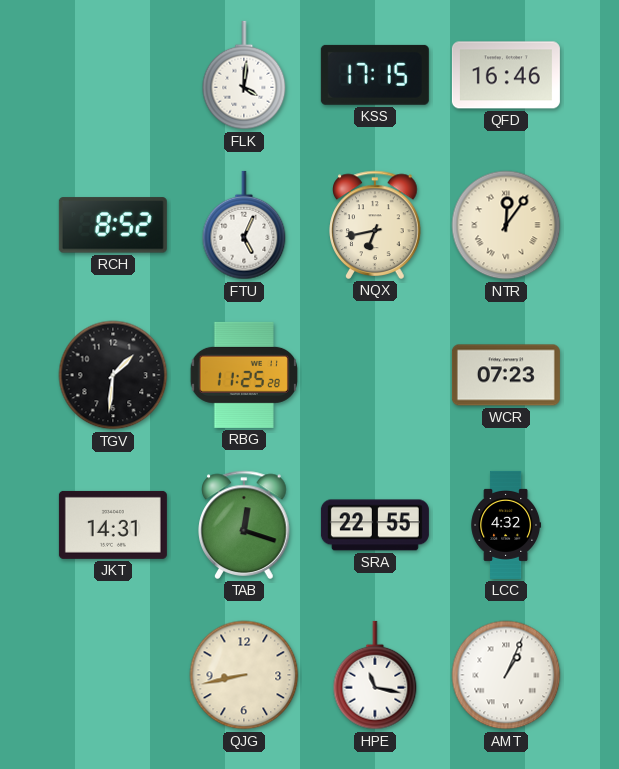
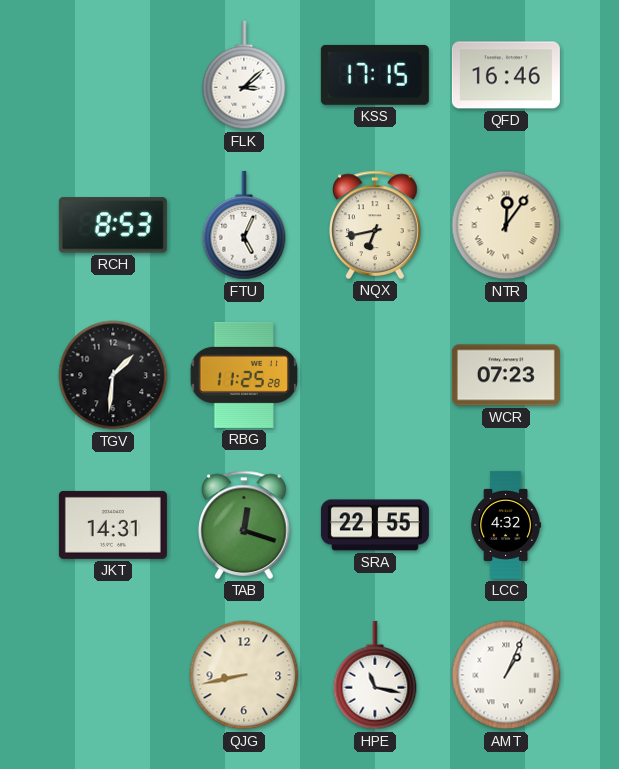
FLK: 4:01 -> 3:08 (244, 75)
RCH: 8:52 -> 8:53 (113, 225)
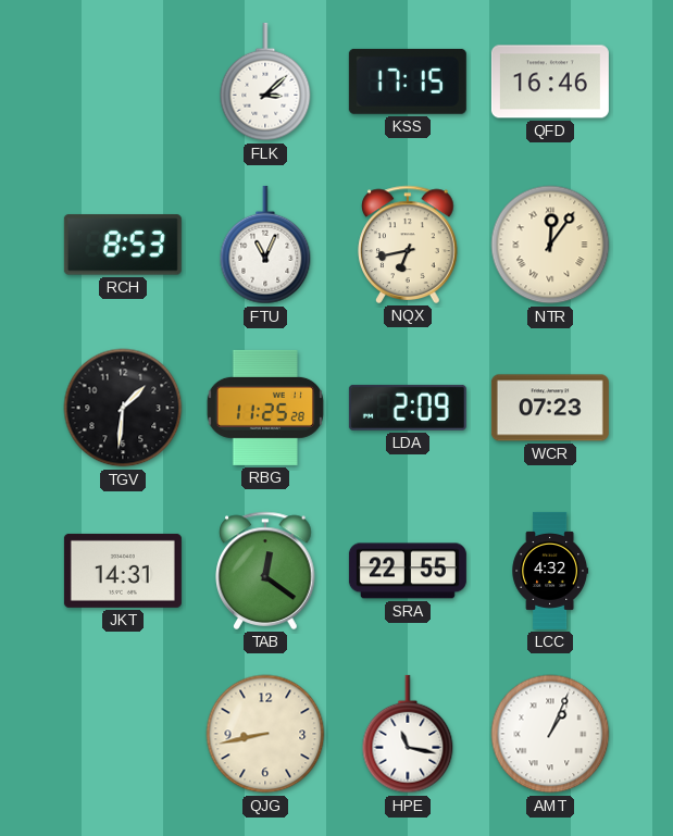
FTU: 5:04 -> 11:04 (265, 245)
LDA: none -> 2:09 (408, 408)
TAB: 12:18 -> 12:21 (265, 571)
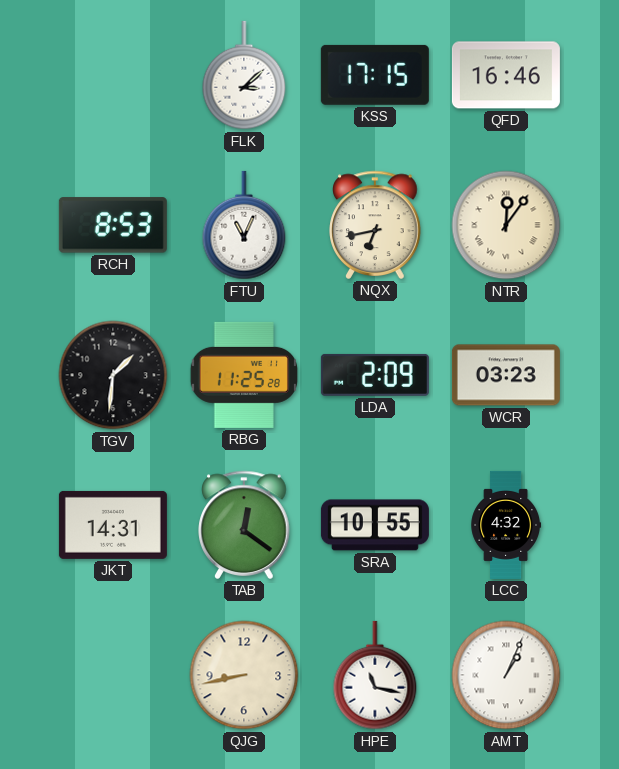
WCR: 07:23 -> 03:23 (506, 375)
SRA: 22:55 -> 10:55 (375, 525)
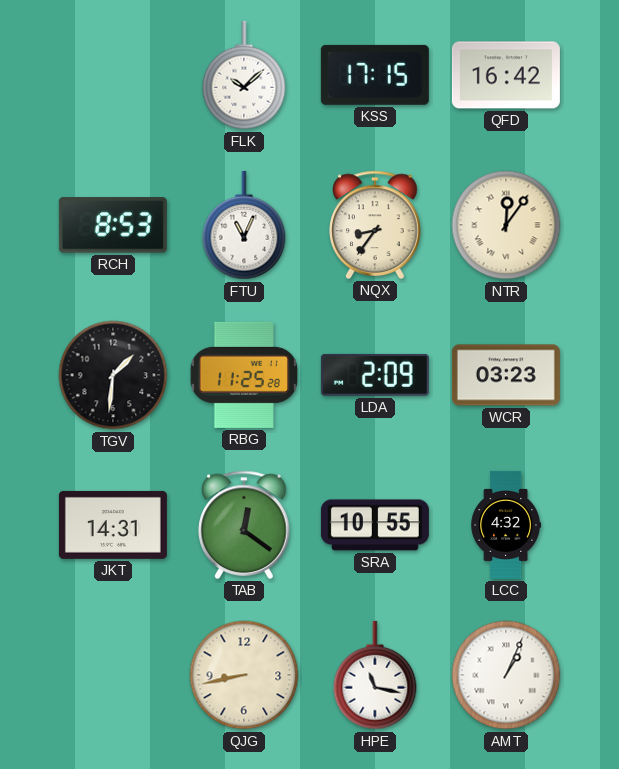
FLK: 3:08 -> 10:08 (244, 75)
QFD: 16:46 -> 16:42 (506, 75)
NQX: 6:43 -> 8:36 (375, 225)
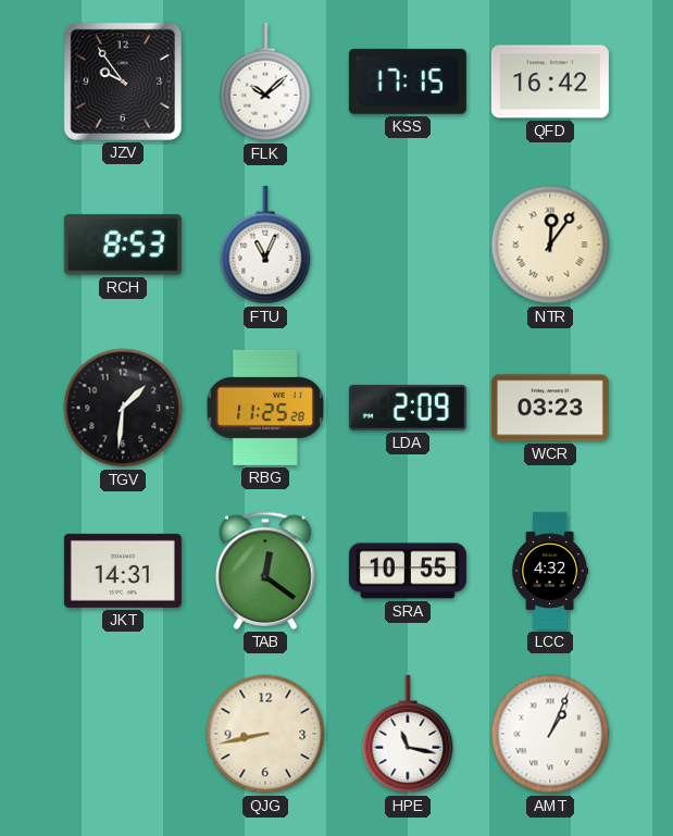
JZV: none -> 9:54 (123, 82)
NQX: 8:36 -> none (375, 225)
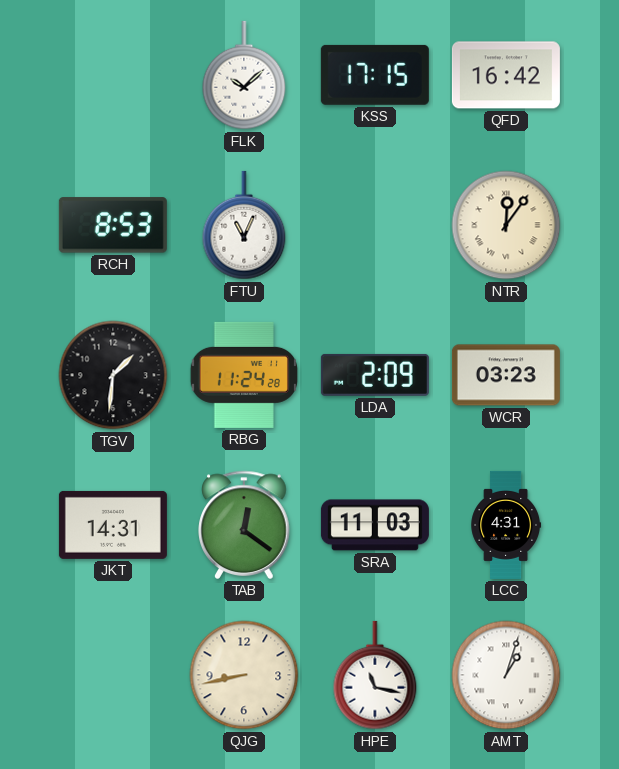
JZV: 9:54 -> none (123, 82)
RBG: 11:25 -> 11:24 (243, 375)
SRA: 10:55 -> 11:03 (375, 525)
LCC: 4:32 -> 4:31 (506, 525)
AMT: 1:04 -> 1:03 (506, 675)
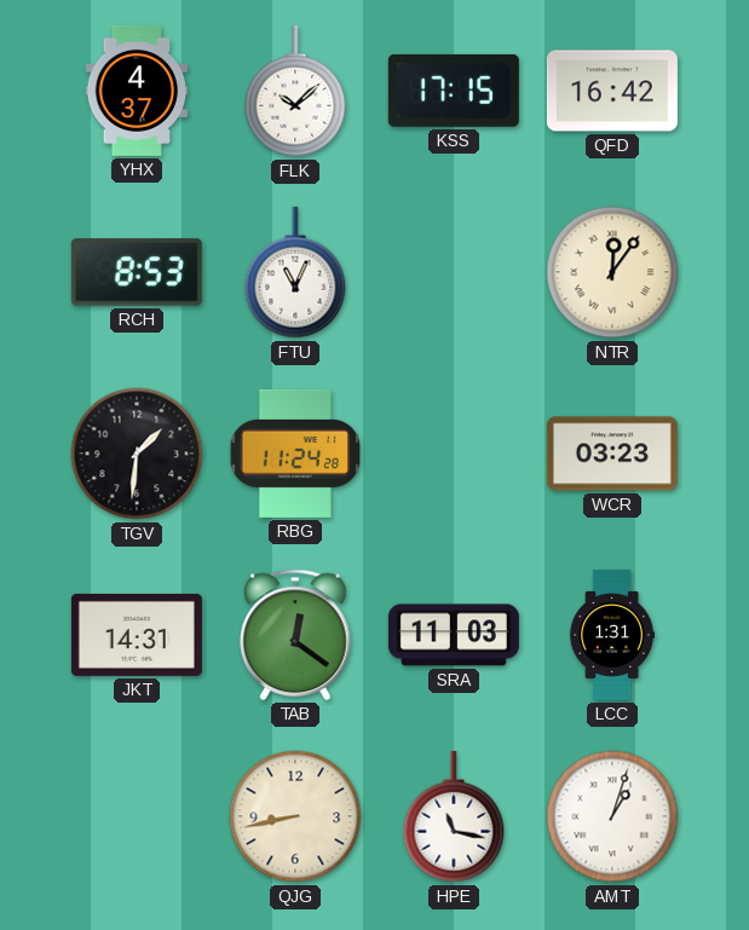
YHX: none -> 4:37 (137, 91)
LDA: 2:09 -> none (375, 375)
LCC: 4:31 -> 1:31 (612, 635)
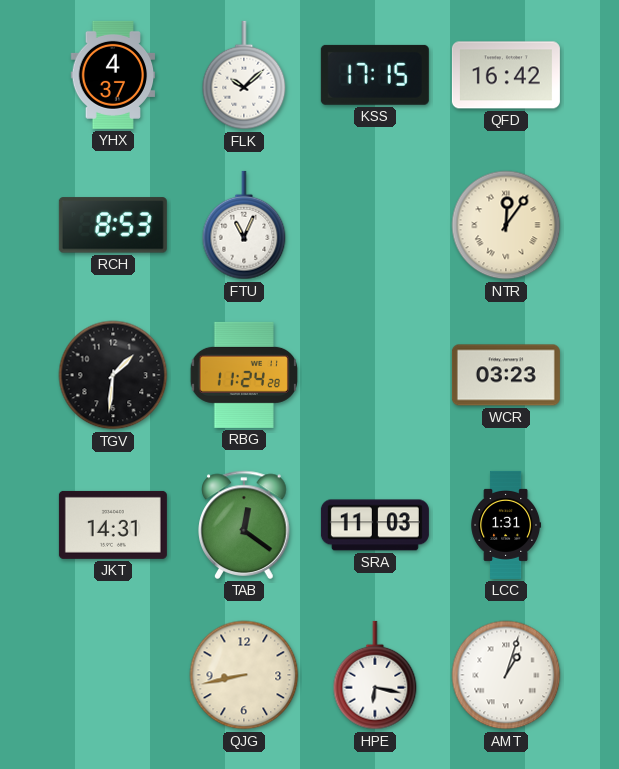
HPE: 11:17 -> 6:17 (375, 675)
